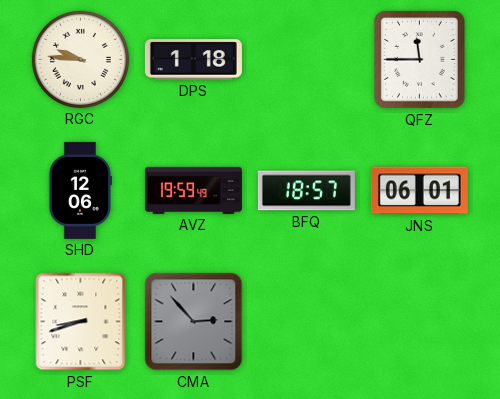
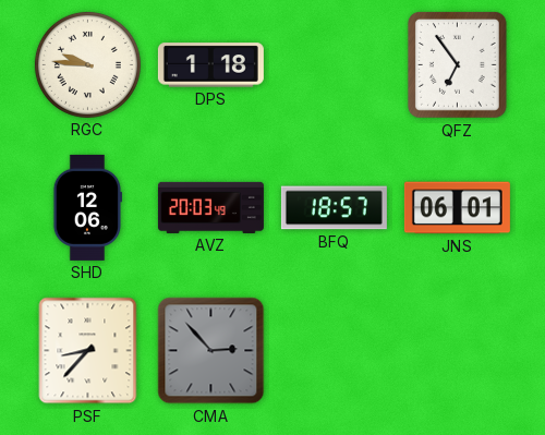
QFZ: 11:45 -> 6:54 (457, 64)
AVZ: 19:59 -> 20:03 (210, 207)
PSF: 8:42 -> 8:37 (88, 351)
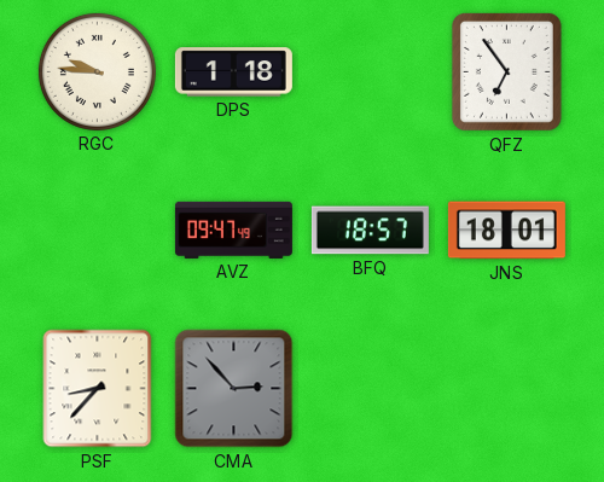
SHD: 12:06 -> none (86, 207)
AVZ: 20:03 -> 09:47 (233, 230)
JNS: 06:01 -> 18:01 (506, 231)
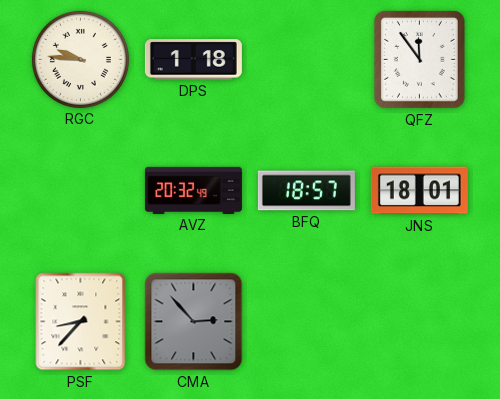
QFZ: 6:54 -> 11:54 (419, 59)
AVZ: 09:47 -> 20:32 (193, 190)
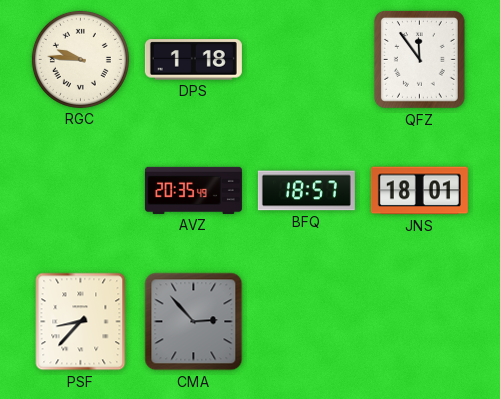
AVZ: 20:32 -> 20:35 (193, 190)
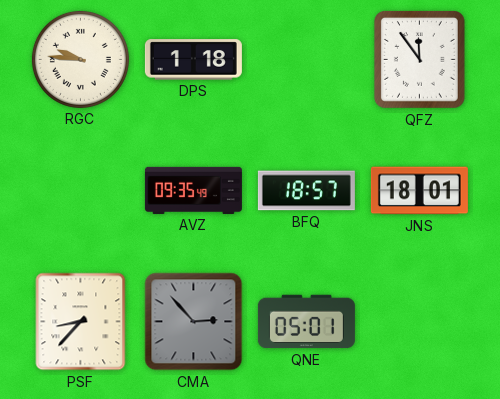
AVZ: 20:35 -> 09:35 (193, 190)
QNE: none -> 05:01 (306, 322)
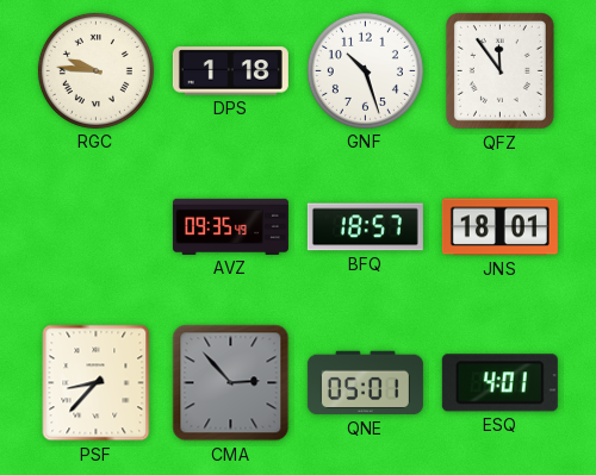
GNF: none -> 10:27 (365, 70)
ESQ: none -> 4:01 (499, 383)
